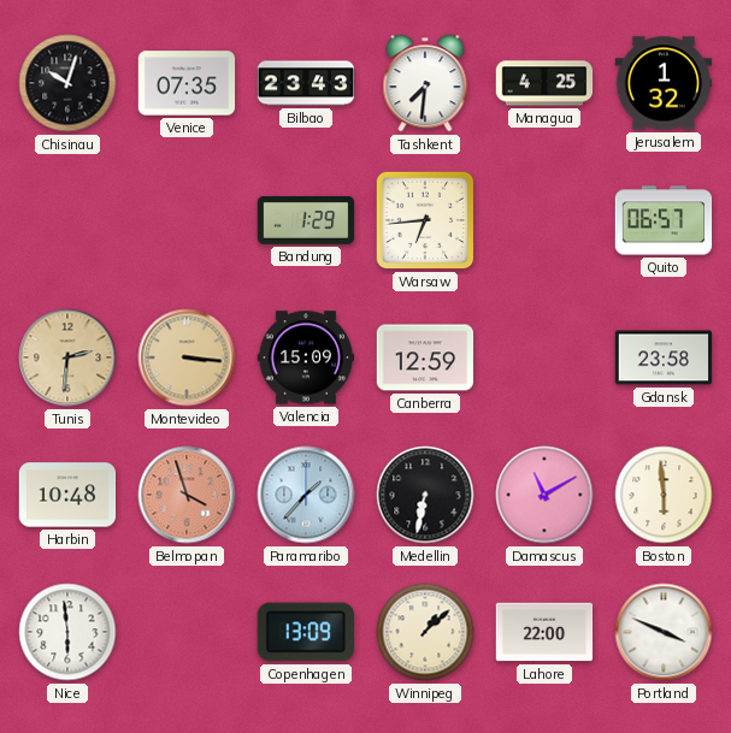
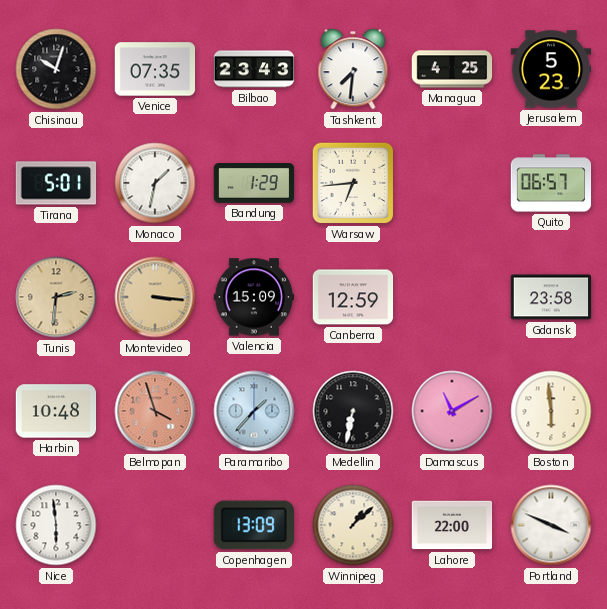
Jerusalem: 1:32 -> 5:23 (551, 69)
Tirana: none -> 5:01 (56, 183)
Monaco: none -> 1:32 (155, 183)
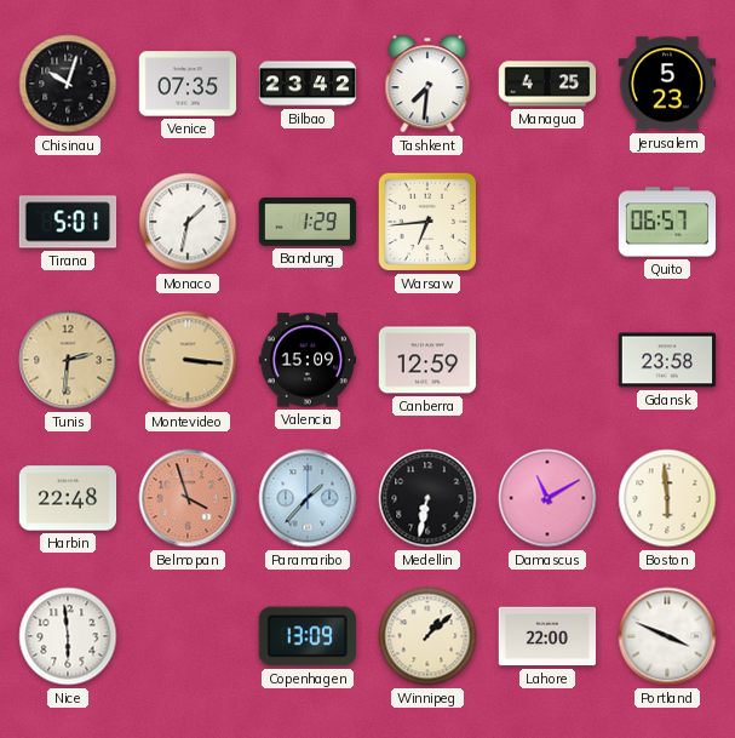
Bilbao: 23:43 -> 23:42 (308, 84)
Harbin: 10:48 -> 22:48 (68, 498)
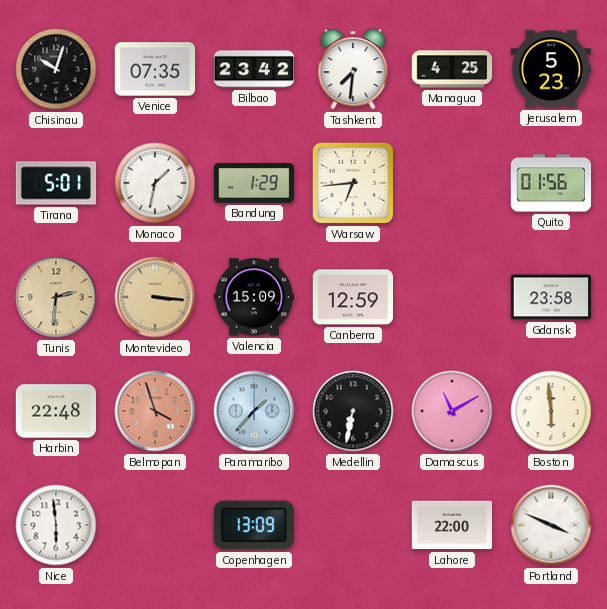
Quito: 06:57 -> 01:56 (551, 183)
Winnipeg: 1:08 -> none (427, 636)
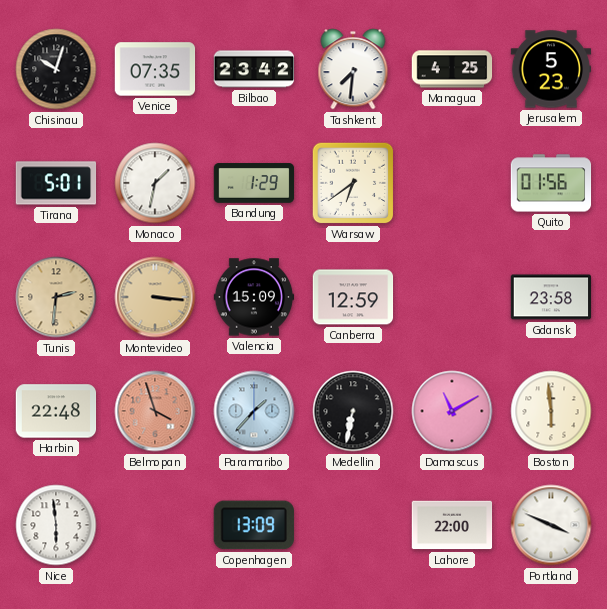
Warsaw: 6:44 -> 6:39 (353, 183)
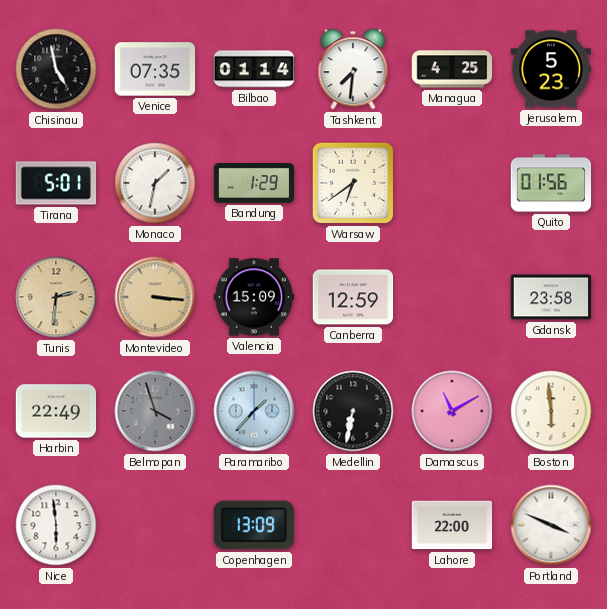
Chisinau: 10:03 -> 4:58 (56, 69)
Bilbao: 23:42 -> 01:14 (254, 69)
Harbin: 22:48 -> 22:49 (56, 411)
Belmopan dial: salmon -> grey (155, 411)
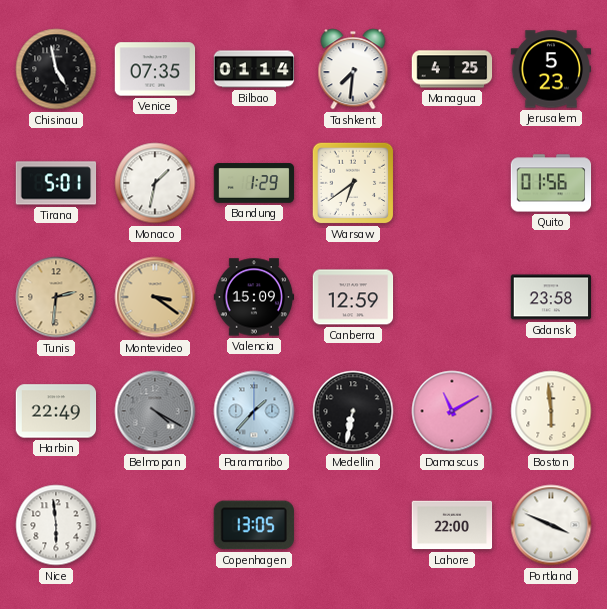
Montevideo: 3:16 -> 3:21 (155, 297)
Belmopan: 3:57 -> 4:20 (155, 411)
Copenhagen: 13:09 -> 13:05 (254, 525)
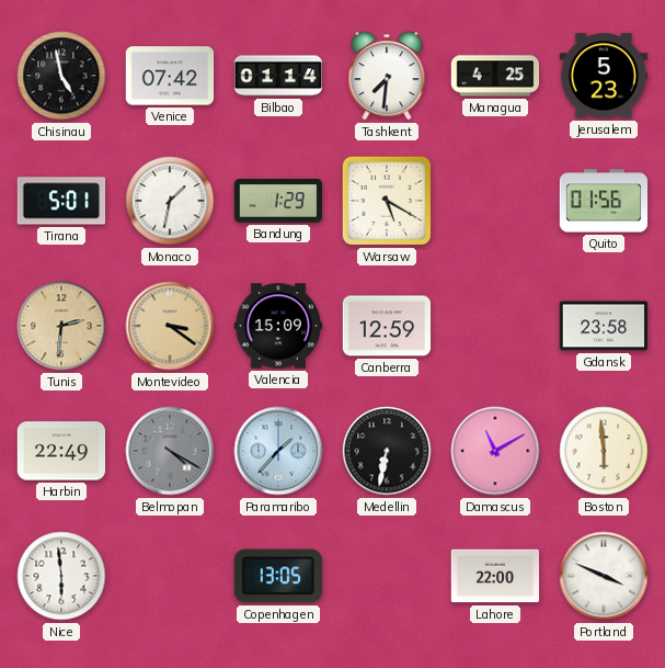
Venice: 07:35 -> 07:42 (170, 76)
Warsaw: 6:39 -> 5:20 (387, 201)
